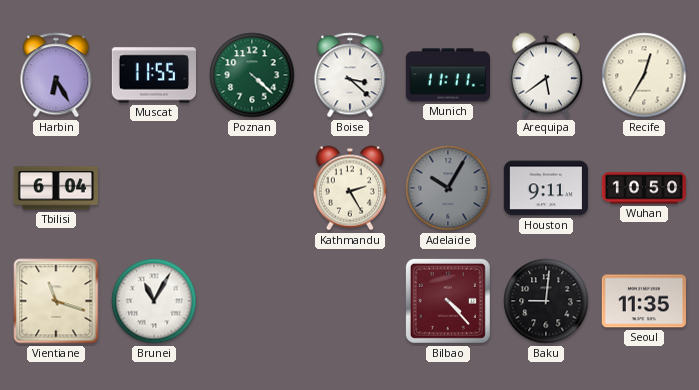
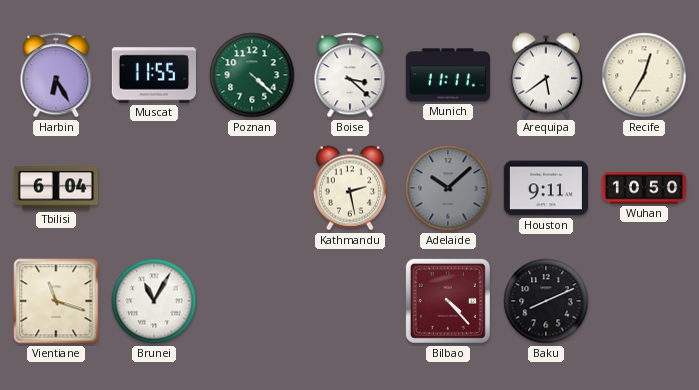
Kathmandu: 2:25 -> 2:28 (350, 188)
Adelaide: 10:05 -> 10:08 (448, 188)
Baku: 9:01 -> 8:11 (546, 301)
Seoul: 11:35 -> none (644, 301)
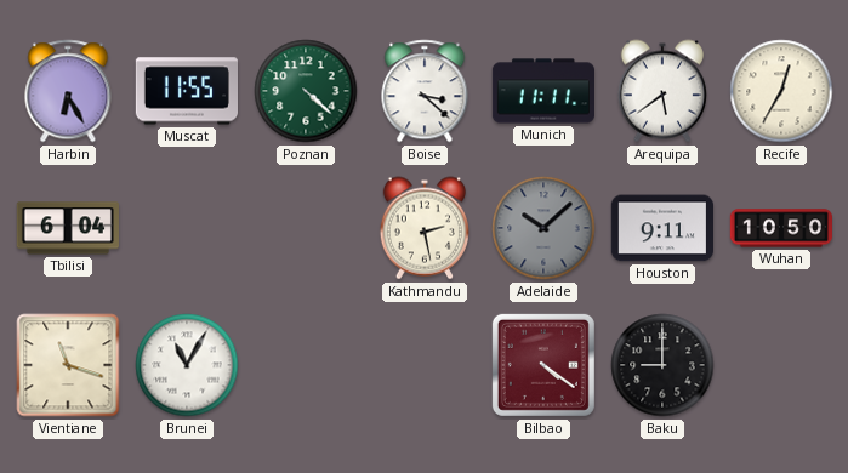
Bilbao: 4:23 -> 4:21 (543, 365)
Baku: 8:11 -> 9:00 (662, 365)
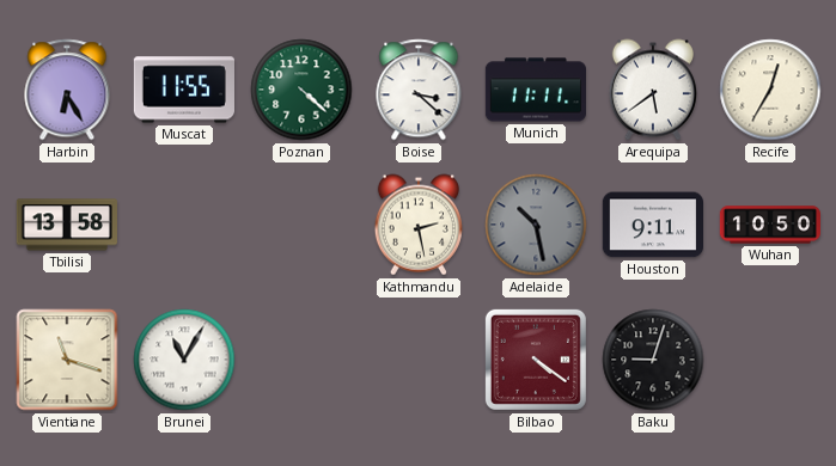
Tbilisi: 6:04 -> 13:58 (67, 225)
Adelaide: 10:08 -> 10:28 (536, 225)
Baku: 9:00 -> 9:03 (653, 360)
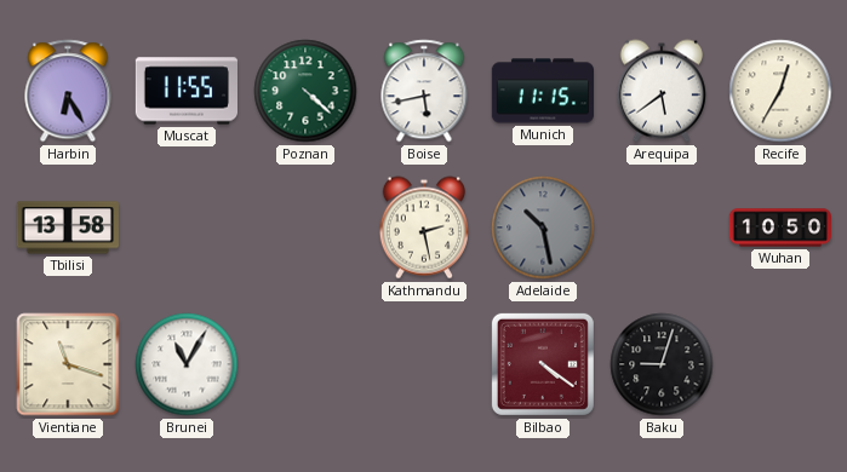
Boise: 3:22 -> 5:43 (424, 91)
Munich: 11:11 -> 11:15 (542, 91)
Houston: 9:11 -> none (652, 225)
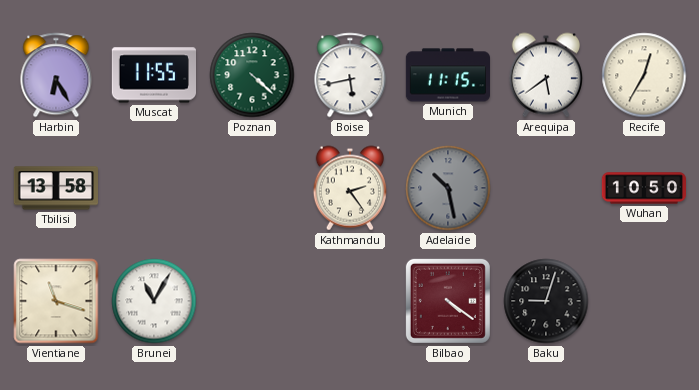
Kathmandu: 2:28 -> 2:24 (350, 188)
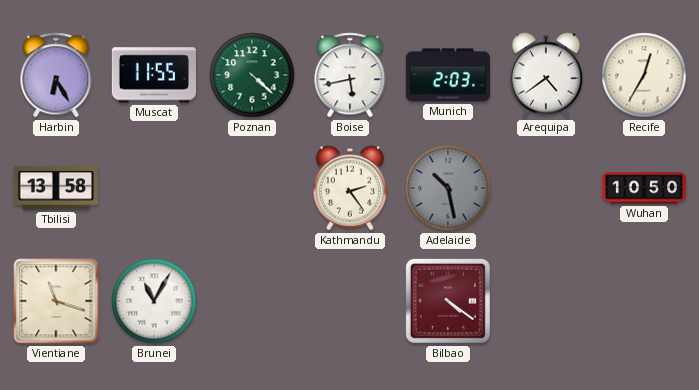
Munich: 11:15 -> 2:03 (447, 75)
Arequipa: 5:39 -> 4:39 (546, 75)
Baku: 9:03 -> none (546, 301)
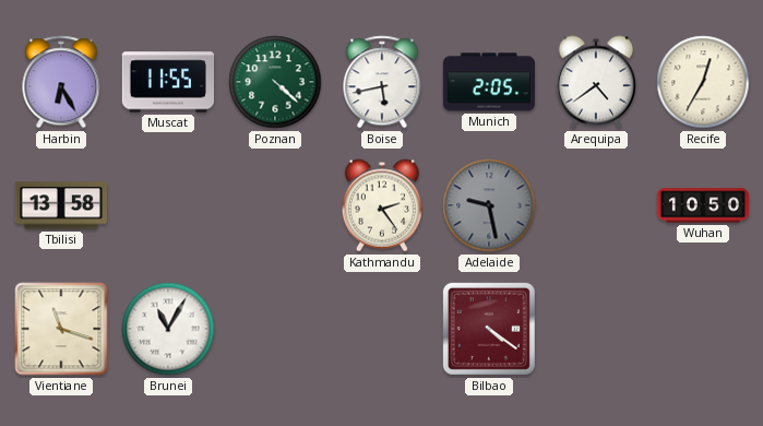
Munich: 2:03 -> 2:05 (488, 82)
Adelaide: 10:28 -> 9:28 (489, 205)
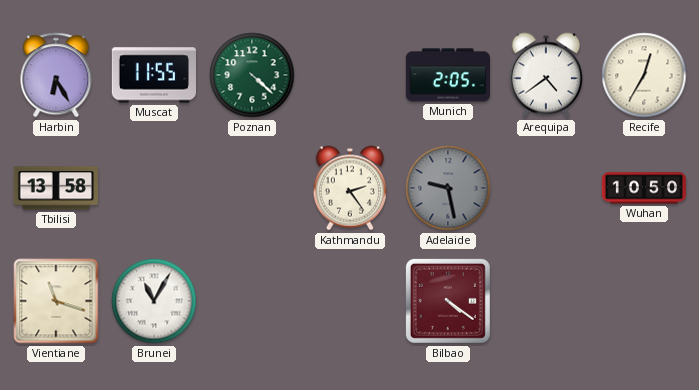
Boise: 5:43 -> none (382, 82)
